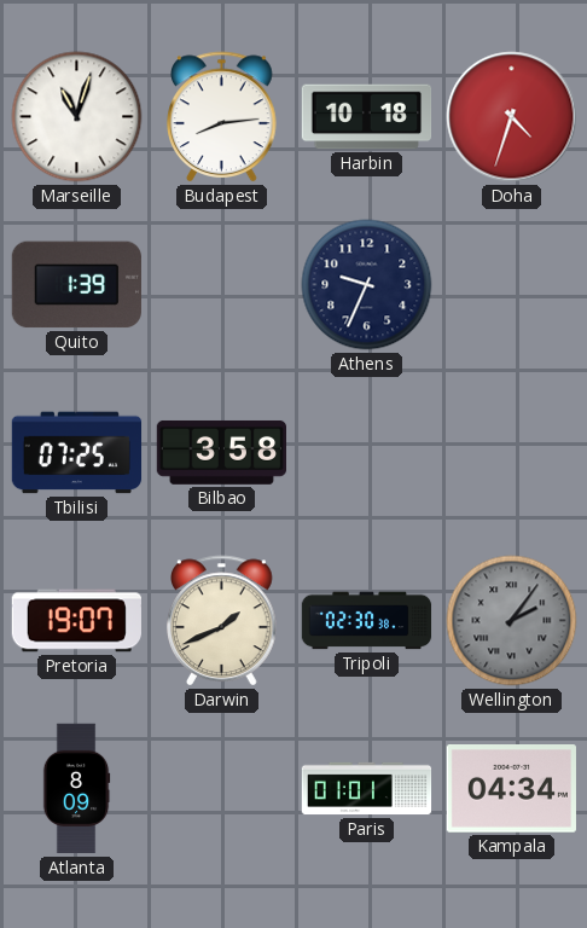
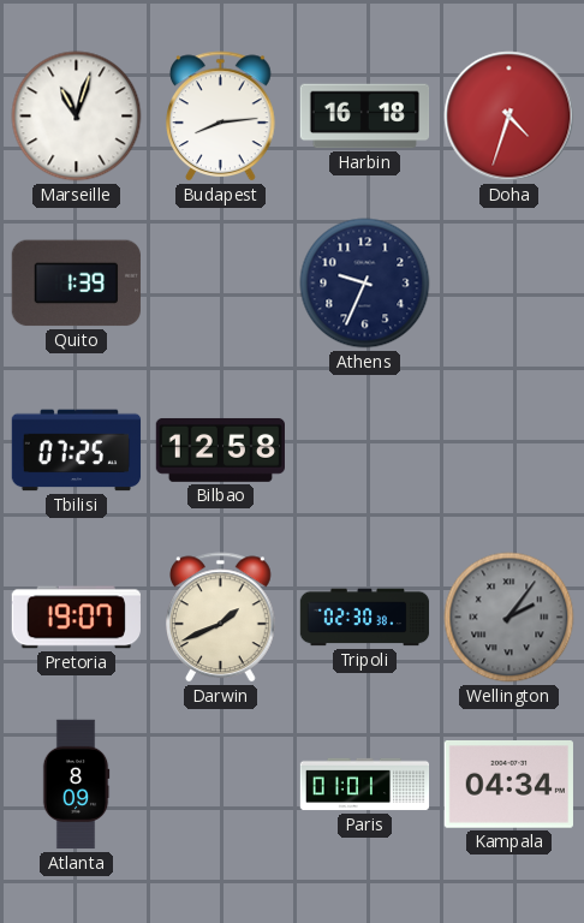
Harbin: 10:18 -> 16:18 (365, 117)
Bilbao: 3:58 -> 12:58 (220, 449)
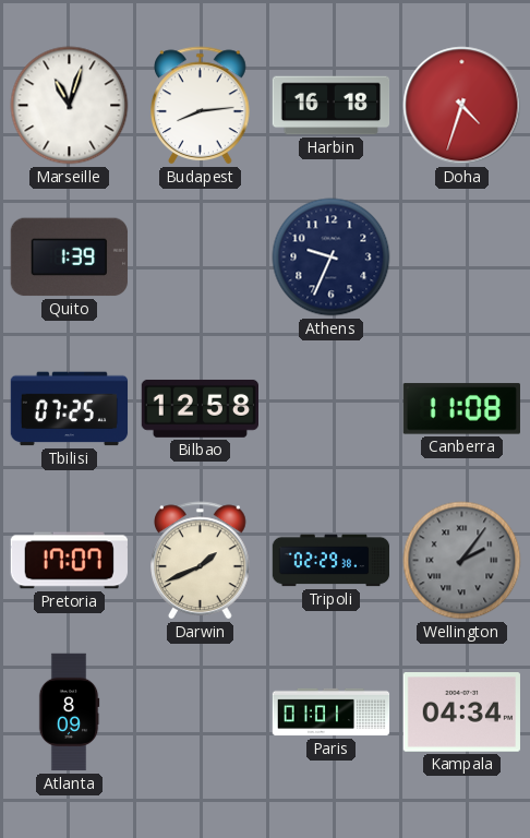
Canberra: none -> 11:08 (461, 409)
Pretoria: 19:07 -> 17:07 (69, 561)
Tripoli: 02:30 -> 02:29 (332, 561)
